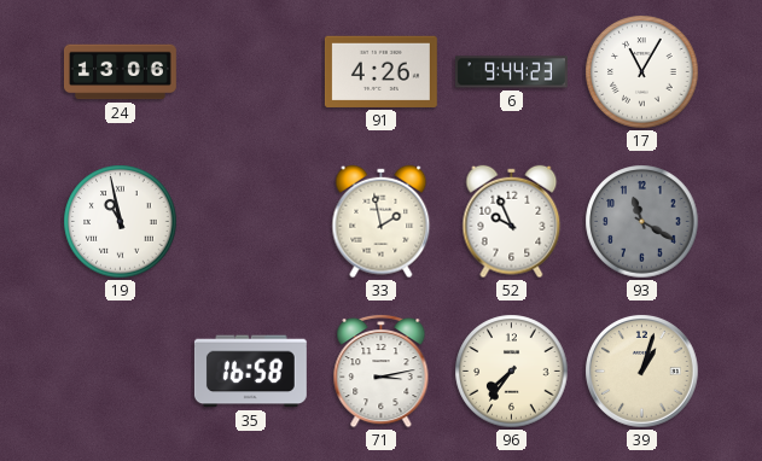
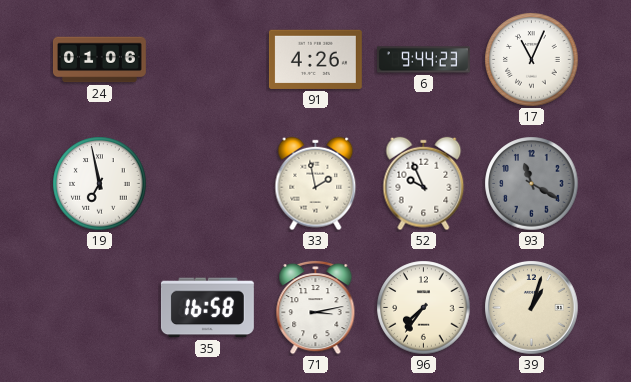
24: 13:06 -> 01:06 (99, 60)
17: 11:05 -> 11:04 (532, 60)
19: 10:58 -> 6:58 (100, 184)
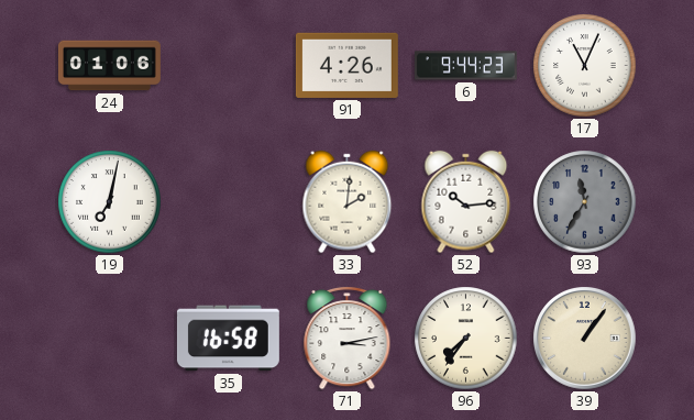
19: 6:58 -> 7:02 (110, 202)
33: 1:58 -> 2:01 (348, 202)
52: 9:56 -> 10:14 (466, 202)
93: 11:20 -> 11:35 (585, 202)
39: 1:03 -> 1:06 (585, 339)
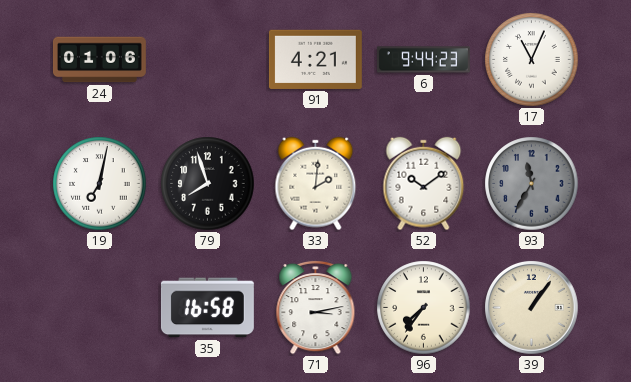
91: 4:26 -> 4:21 (315, 59)
79: none -> 7:57 (208, 184)
52: 10:14 -> 10:09 (424, 184)
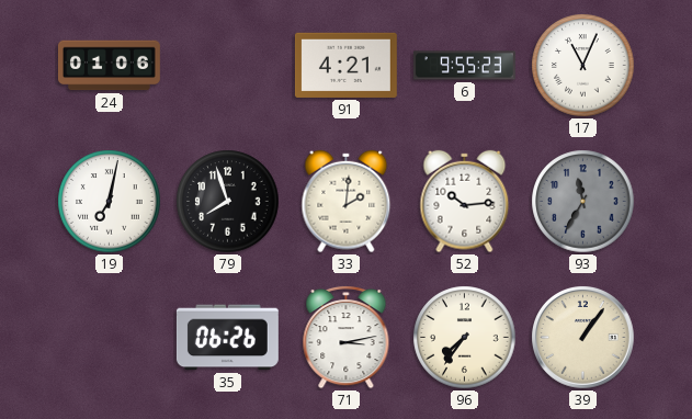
6: 9:44 -> 9:55 (464, 66)
52: 10:09 -> 10:14 (465, 202)
35: 16:58 -> 06:26 (227, 338)
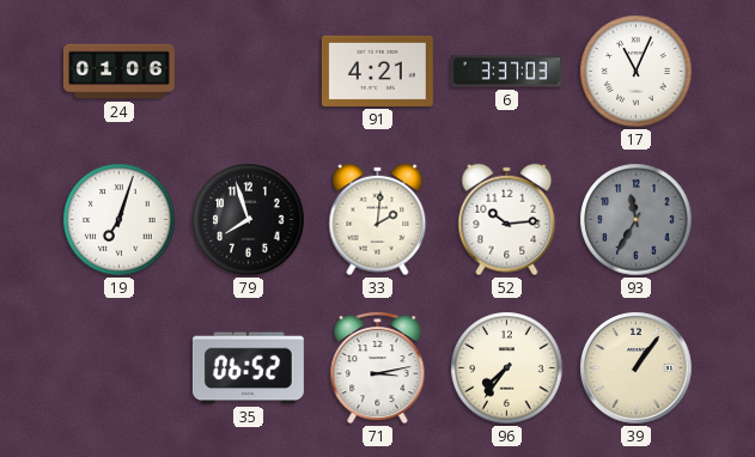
6: 9:55 -> 3:37 (506, 72)
19: 7:02 -> 7:03 (120, 220)
35: 06:26 -> 06:52 (248, 368)
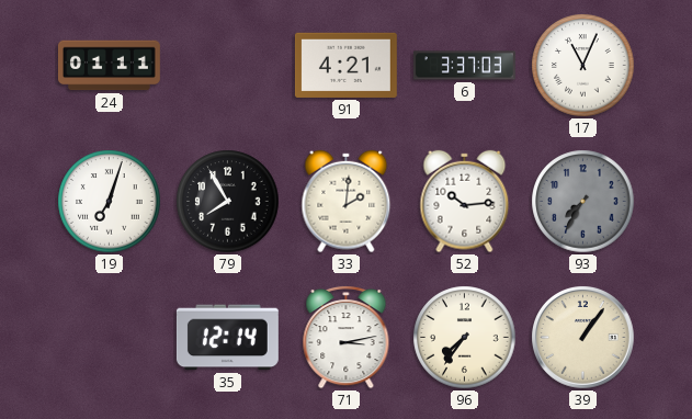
24: 01:06 -> 01:11 (109, 66)
79: 7:57 -> 7:55 (228, 202)
93: 11:35 -> 7:35 (583, 202)
35: 06:52 -> 12:14 (227, 338)
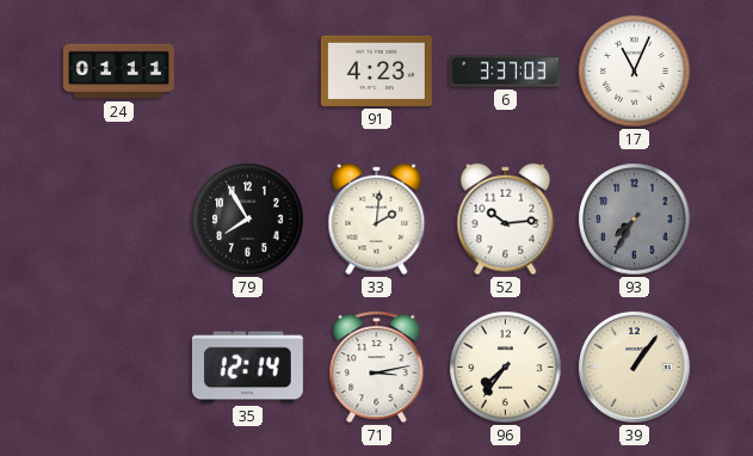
91: 4:21 -> 4:23 (376, 70)
19: 7:03 -> none (110, 202)
